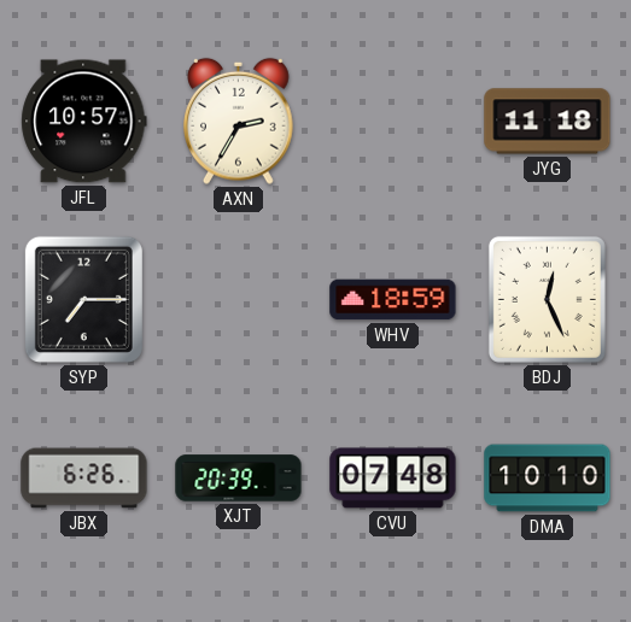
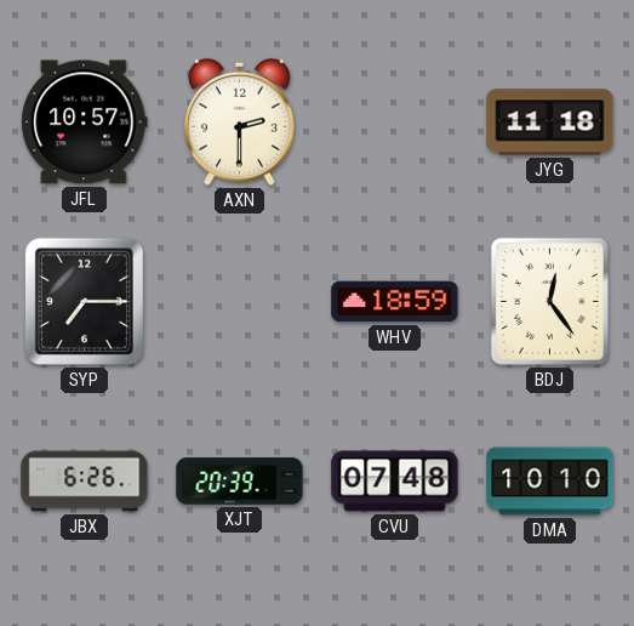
AXN: 2:35 -> 2:30 (240, 121)
BDJ: 12:26 -> 12:24 (549, 301)
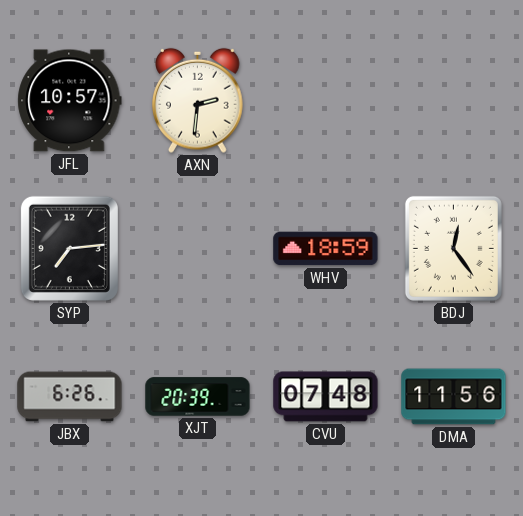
AXN: 2:30 -> 2:31 (198, 100)
JYG: 11:18 -> none (550, 123)
SYP: 7:15 -> 7:14 (69, 248)
DMA: 10:10 -> 11:56 (454, 397)
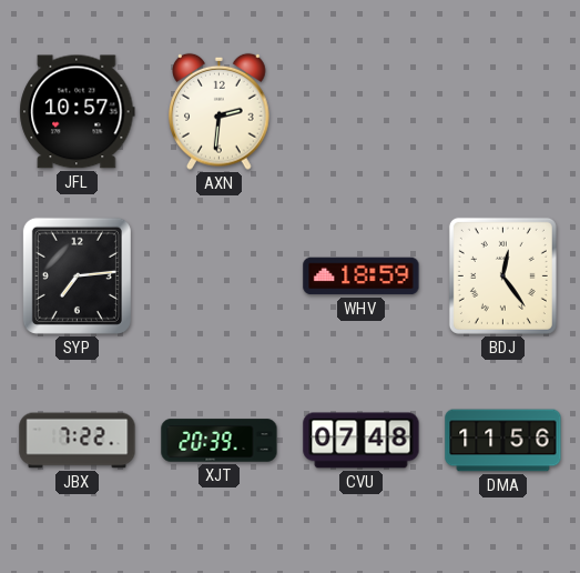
JBX: 6:26 -> 7:22 (78, 441)
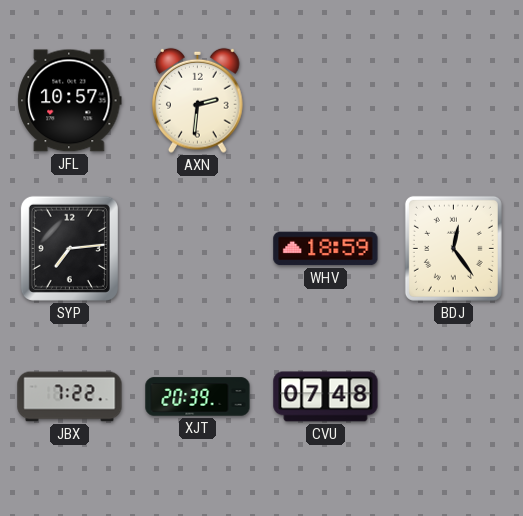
DMA: 11:56 -> none (503, 441)
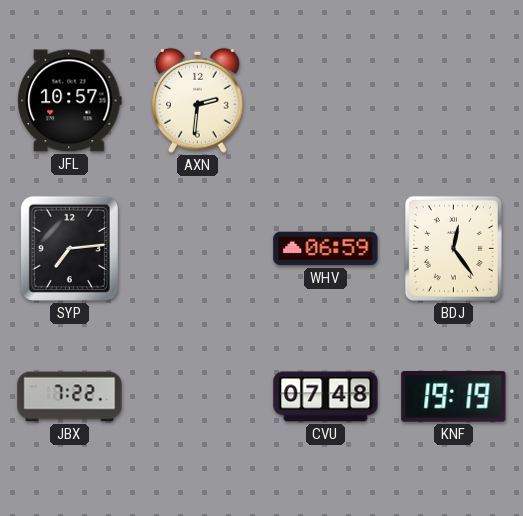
WHV: 18:59 -> 06:59 (326, 249)
XJT: 20:39 -> none (198, 397)
KNF: none -> 19:19 (454, 397)
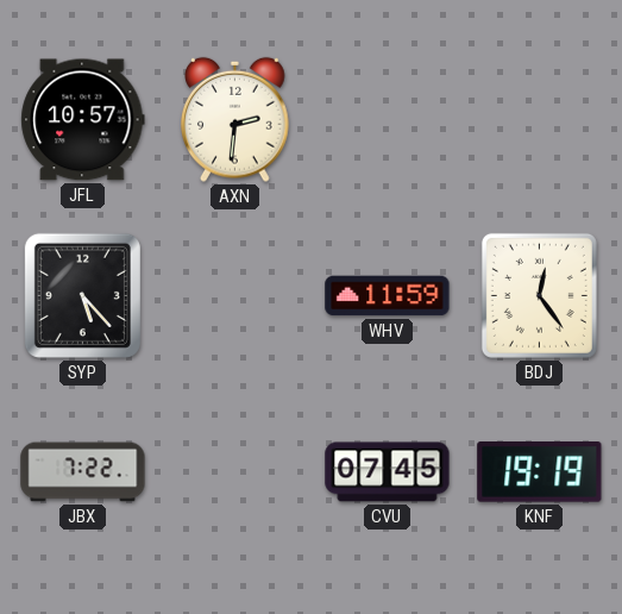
SYP: 7:14 -> 5:23 (82, 295)
WHV: 06:59 -> 11:59 (388, 296)
CVU: 07:48 -> 07:45 (388, 472)
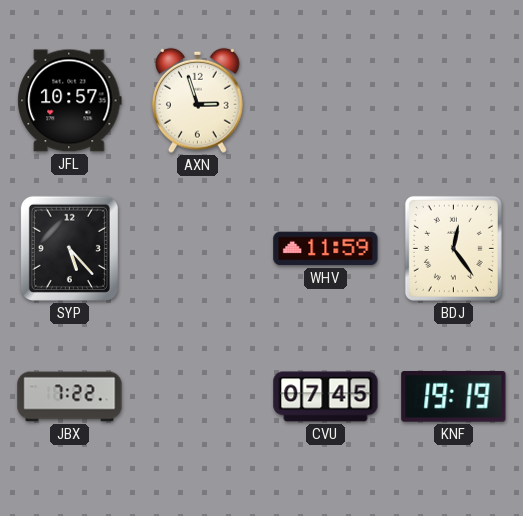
AXN: 2:31 -> 2:57 (198, 100)
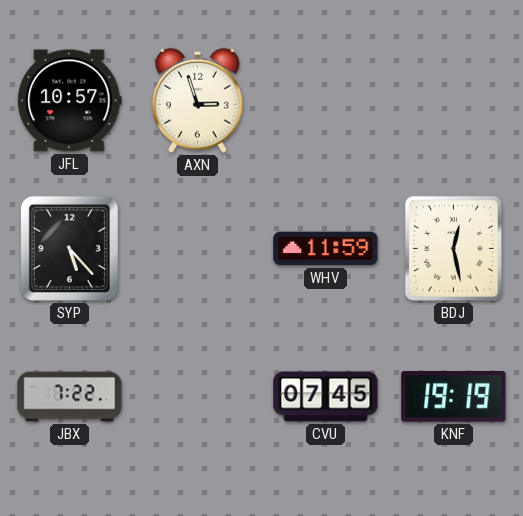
BDJ: 12:24 -> 12:28 (453, 248)
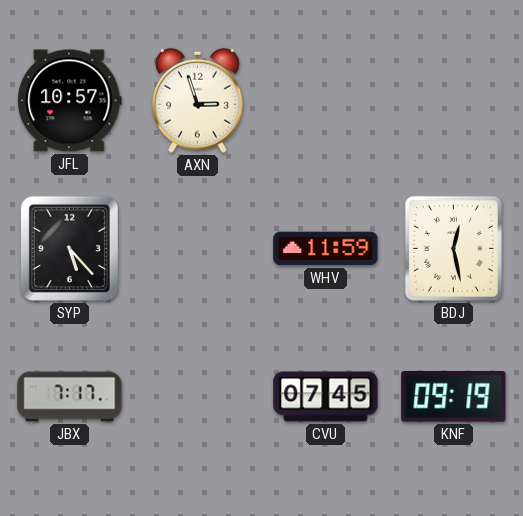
JBX: 7:22 -> 7:17 (70, 397)
KNF: 19:19 -> 09:19 (454, 397)
